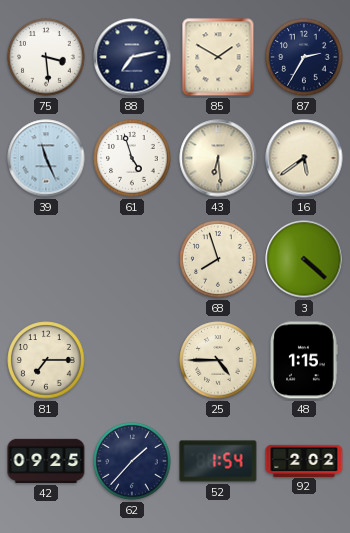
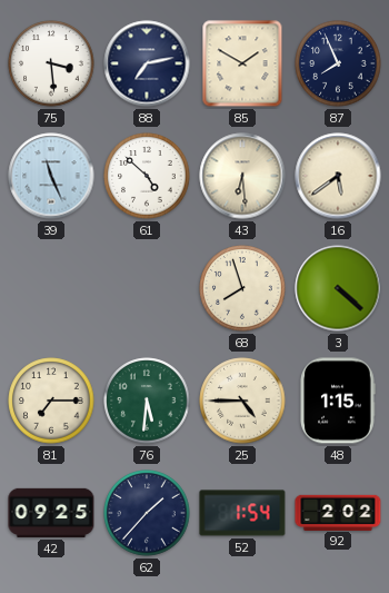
87: 2:35 -> 7:56 (338, 63)
61: 4:57 -> 4:52 (147, 176)
76: none -> 5:31 (147, 401)
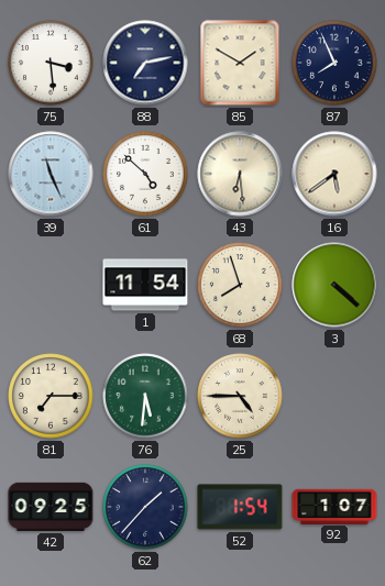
1: none -> 11:54 (145, 285)
48: 1:15 -> none (338, 401)
92: 2:02 -> 1:07 (334, 506)
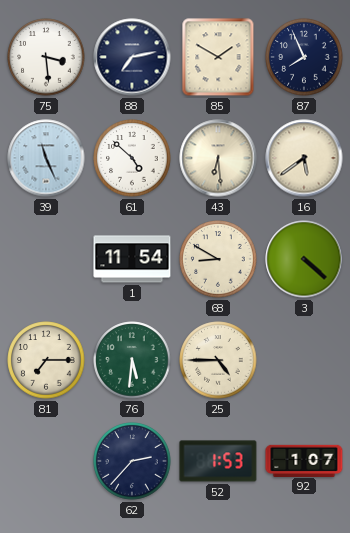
68: 7:57 -> 8:50 (218, 259)
42: 09:25 -> none (51, 507)
62: 1:37 -> 2:37 (132, 461)
52: 1:54 -> 1:53 (218, 461)
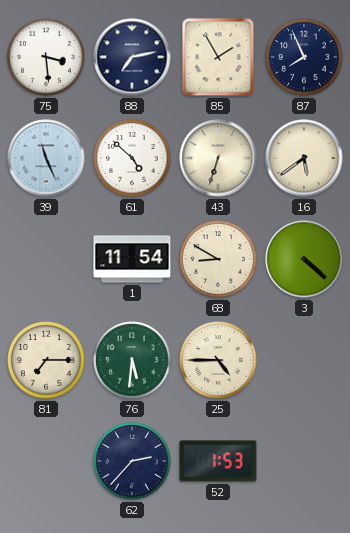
85: 1:50 -> 1:55 (218, 57)
43: 6:29 -> 6:33 (218, 158)
92: 1:07 -> none (304, 460)
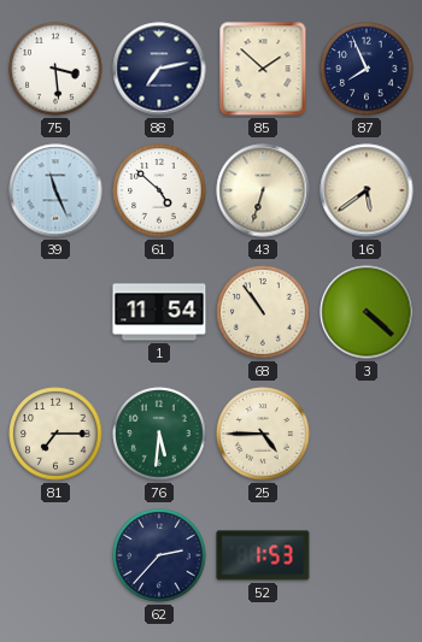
85: 1:55 -> 1:52 (263, 69)
68: 8:50 -> 10:54 (263, 312)
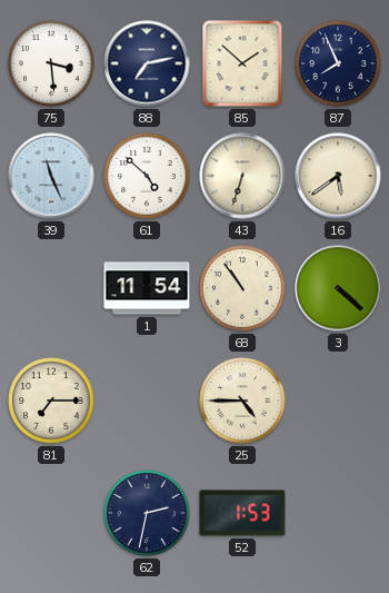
76: 5:31 -> none (159, 434)
62: 2:37 -> 2:32 (147, 513)
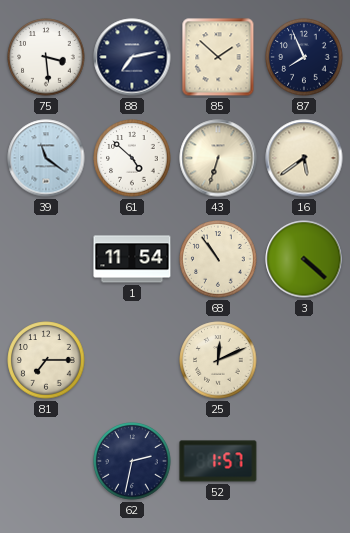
39: 11:26 -> 11:21 (46, 158)
25: 4:45 -> 12:11 (218, 360)
52: 1:53 -> 1:57 (218, 461)
